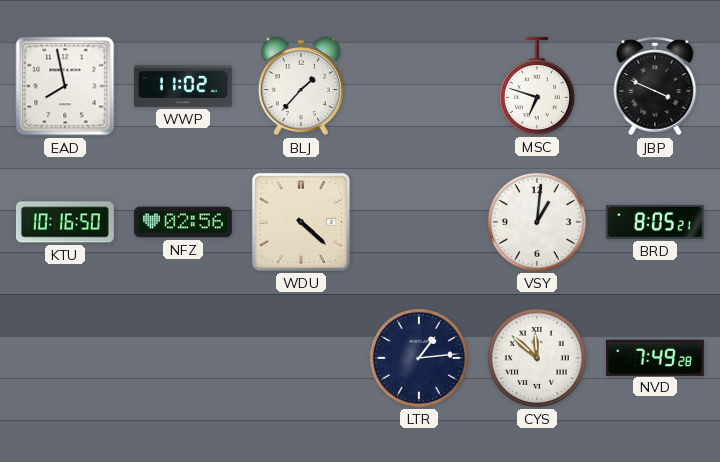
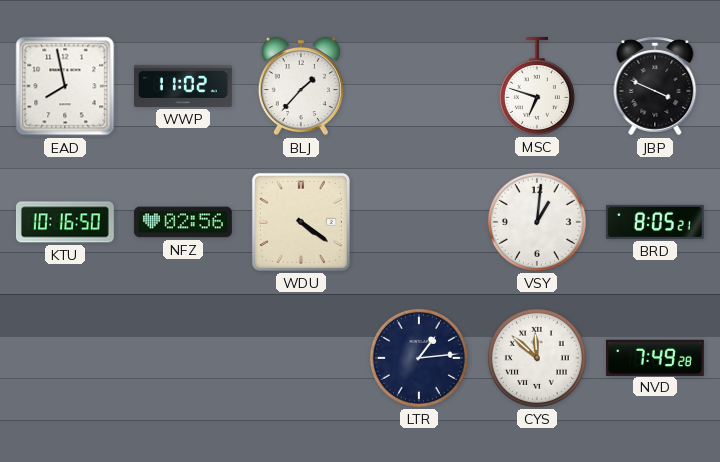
WDU: 4:22 -> 4:21 (301, 222)
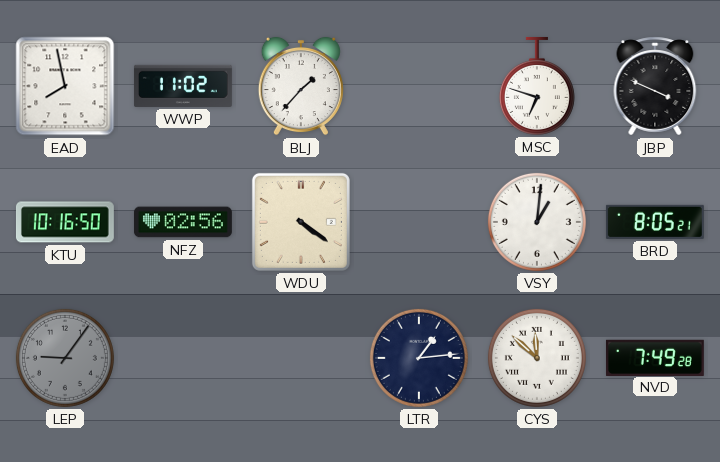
LEP: none -> 9:06 (65, 358)
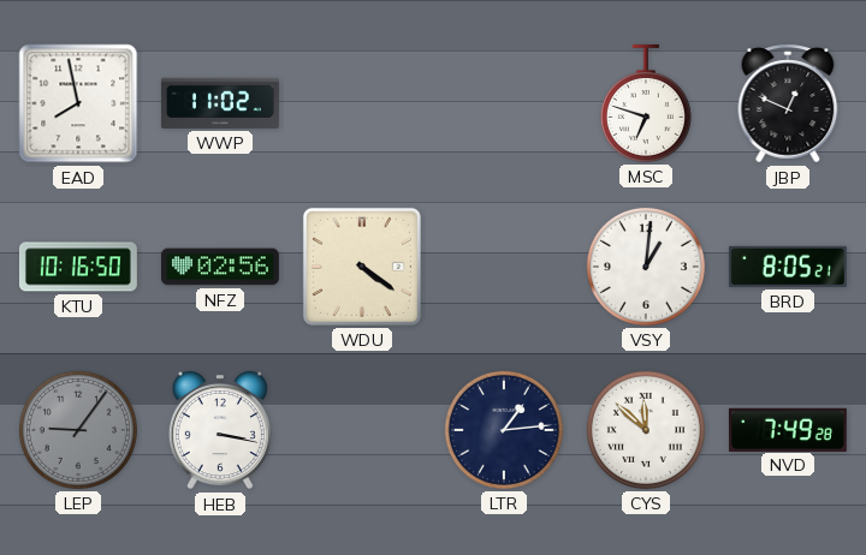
BLJ: 1:37 -> none (301, 86)
JBP: 3:49 -> 12:49 (788, 103)
HEB: none -> 3:17 (220, 430)
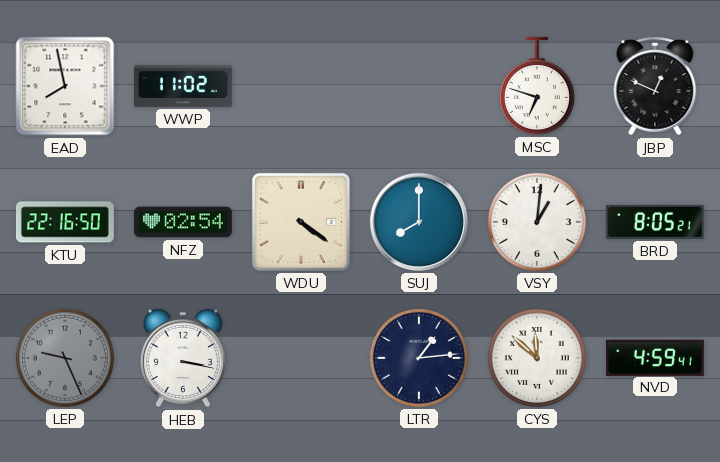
KTU: 10:16 -> 22:16 (65, 222)
NFZ: 02:56 -> 02:54 (183, 222)
SUJ: none -> 8:00 (419, 222)
LEP: 9:06 -> 9:26 (65, 358)
NVD: 7:49 -> 4:59 (655, 357)
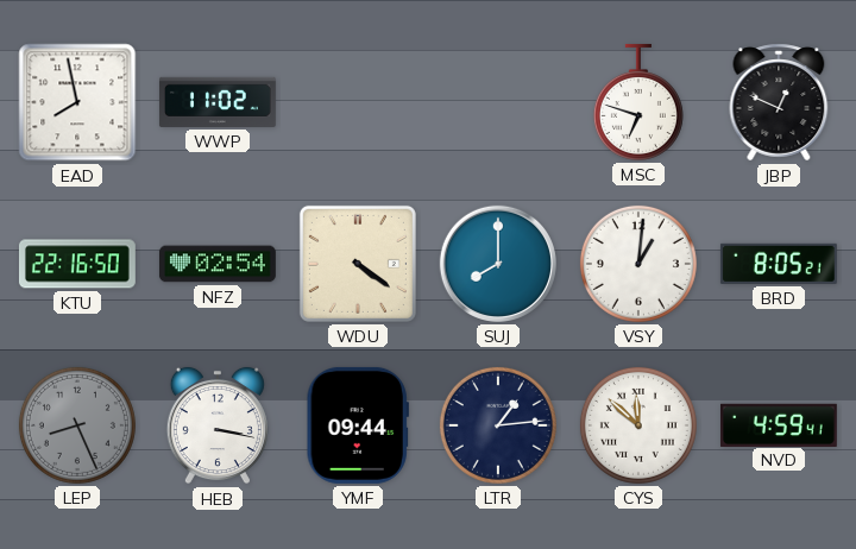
LEP: 9:26 -> 8:26 (77, 425)
YMF: none -> 09:44 (358, 425)
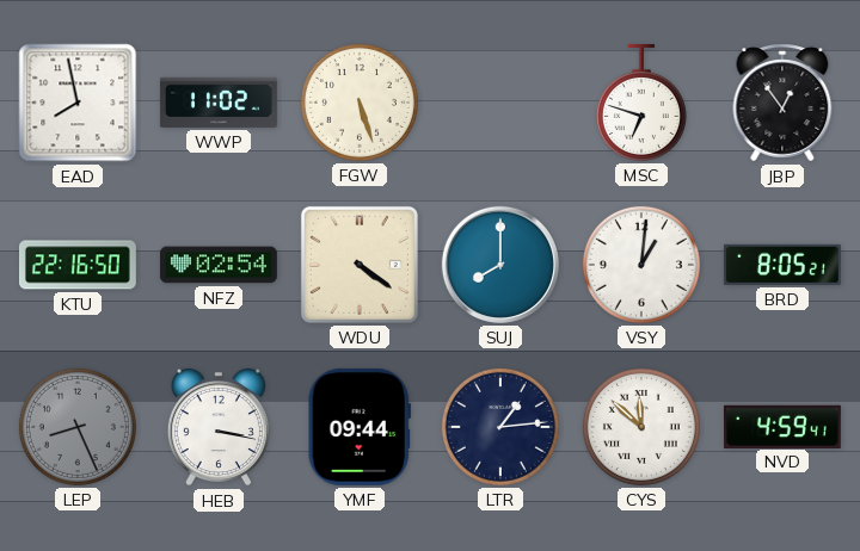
FGW: none -> 5:27 (360, 103)
JBP: 12:49 -> 12:54 (782, 103)
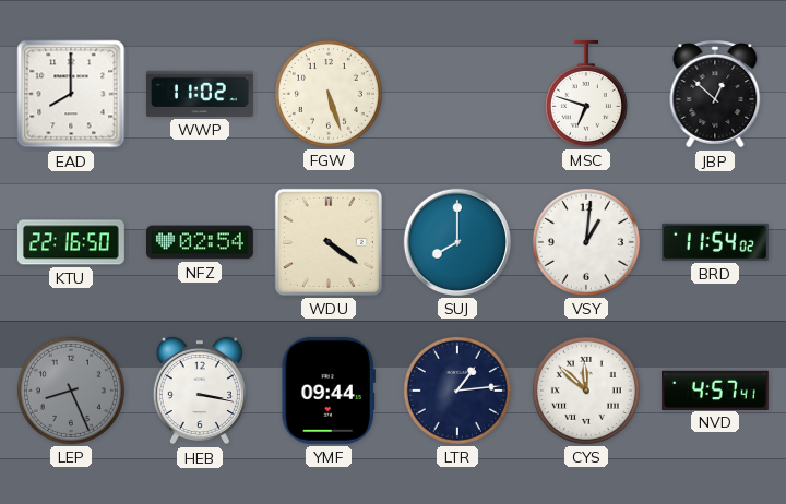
EAD: 7:58 -> 8:00 (71, 94)
JBP: 12:54 -> 12:52 (715, 94)
BRD: 8:05 -> 11:54 (715, 242)
NVD: 4:59 -> 4:57 (715, 389)
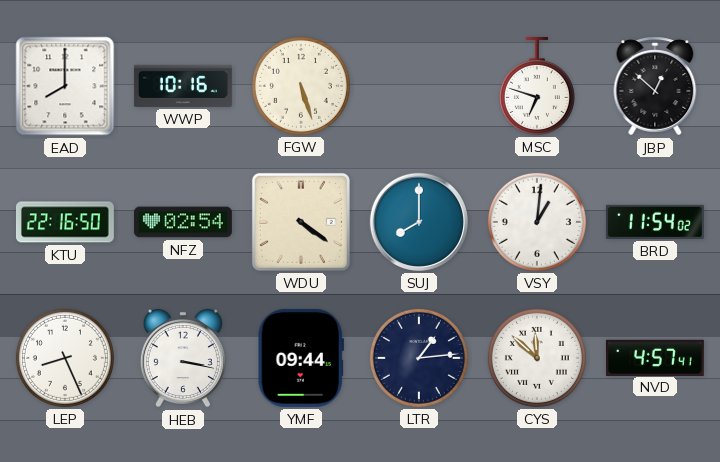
WWP: 11:02 -> 10:16 (183, 86)
LEP dial: grey -> white (65, 358)
